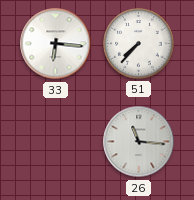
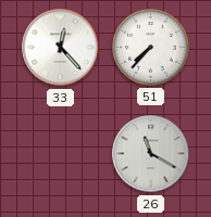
33: 6:16 -> 12:23 (61, 48)
26: 11:16 -> 11:20 (151, 154)
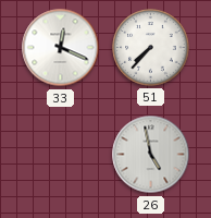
33: 12:23 -> 12:19 (61, 48)
26: 11:20 -> 4:58 (151, 155)
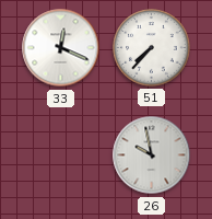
26: 4:58 -> 9:58 (152, 155)
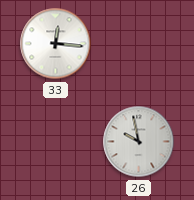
33: 12:19 -> 12:16 (56, 44)
51: 7:37 -> none (152, 48)
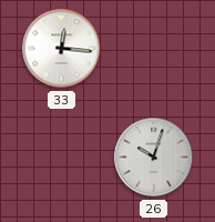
26: 9:58 -> 10:03 (154, 158)
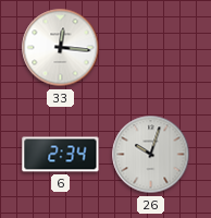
6: none -> 2:34 (61, 155)
